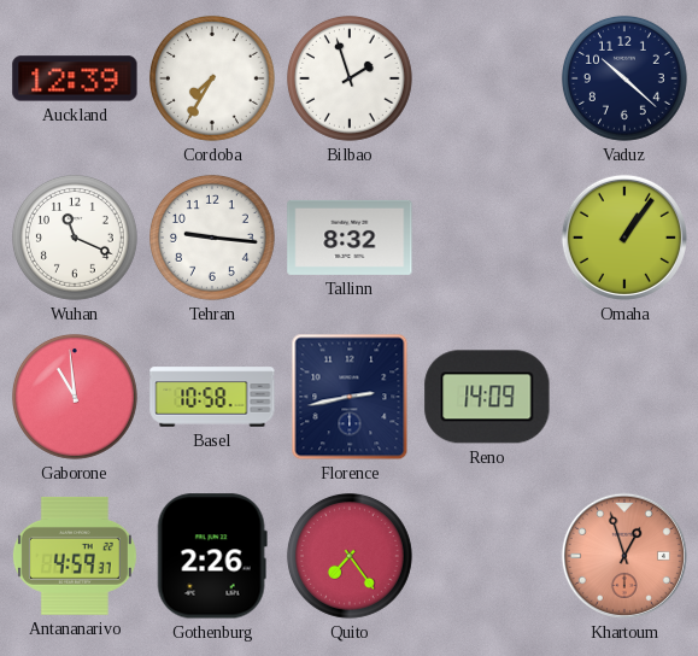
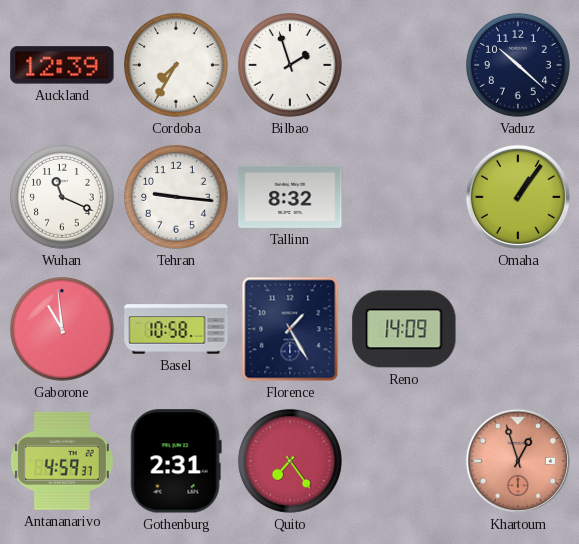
Florence: 2:43 -> 1:25 (290, 329)
Gothenburg: 2:26 -> 2:31 (176, 461)
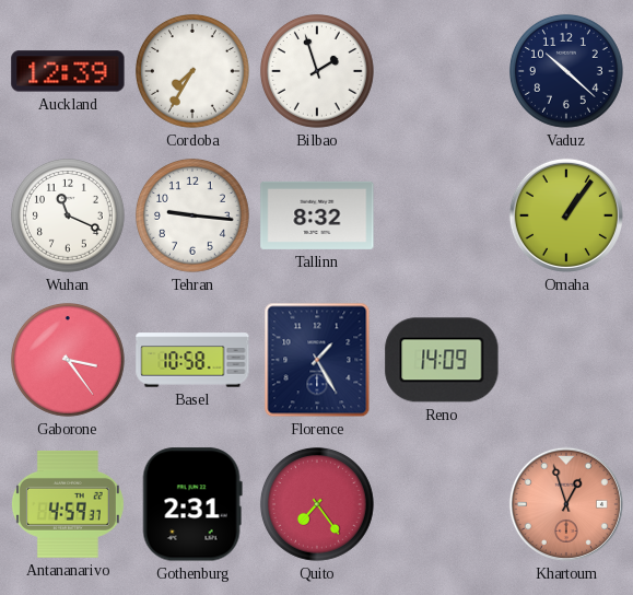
Gaborone: 10:59 -> 3:24 (68, 360)
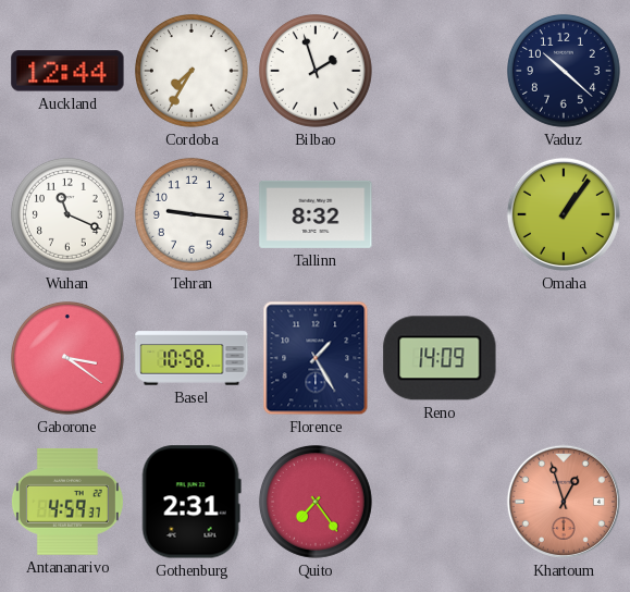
Auckland: 12:39 -> 12:44 (67, 71)
Gaborone: 3:24 -> 3:21 (67, 358)
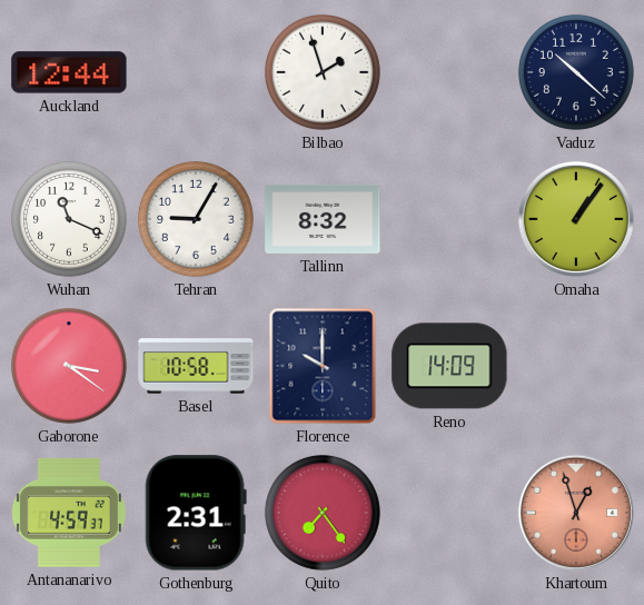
Cordoba: 7:35 -> none (192, 71)
Tehran: 9:16 -> 9:05 (196, 219)
Florence: 1:25 -> 10:00 (323, 366)
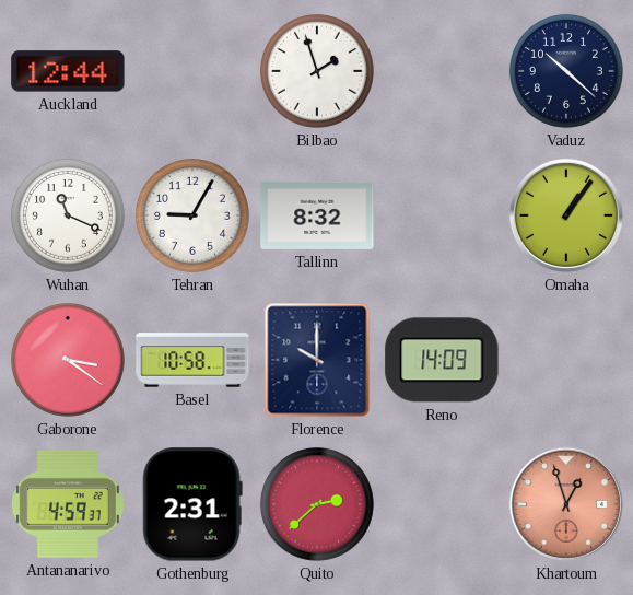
Quito: 7:24 -> 2:38 (317, 504)
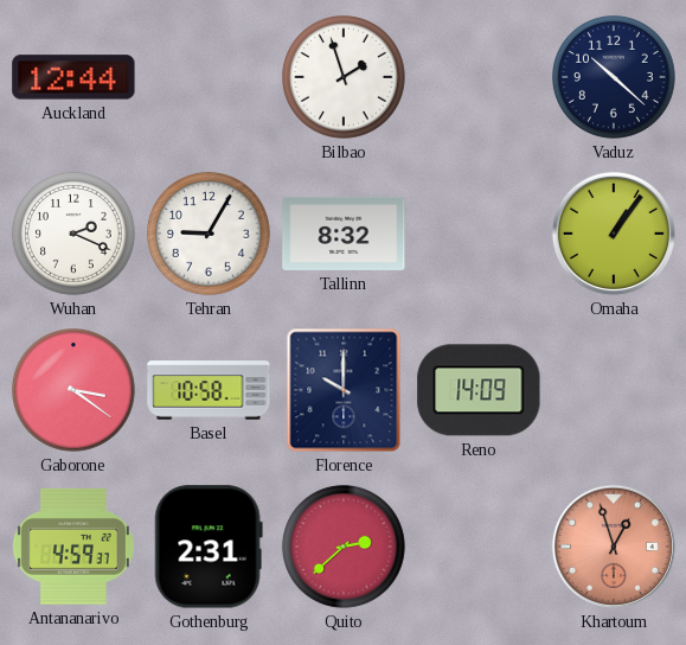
Wuhan: 11:19 -> 2:19 (73, 234)
